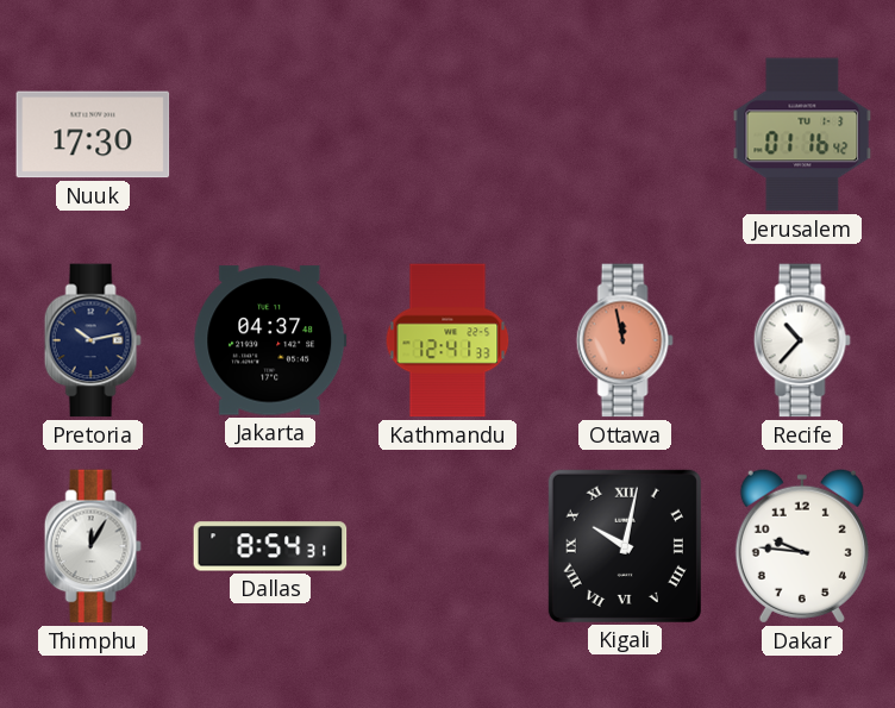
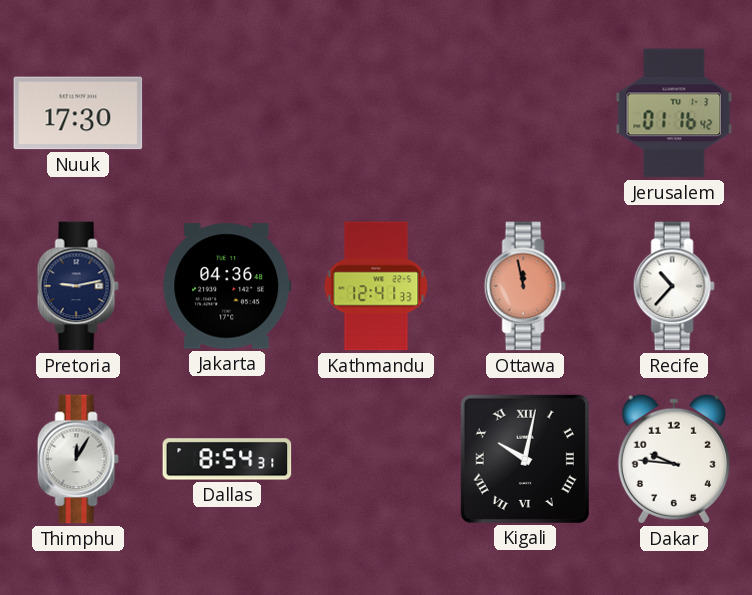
Pretoria: 10:13 -> 9:13 (78, 286)
Jakarta: 04:37 -> 04:36 (227, 286)
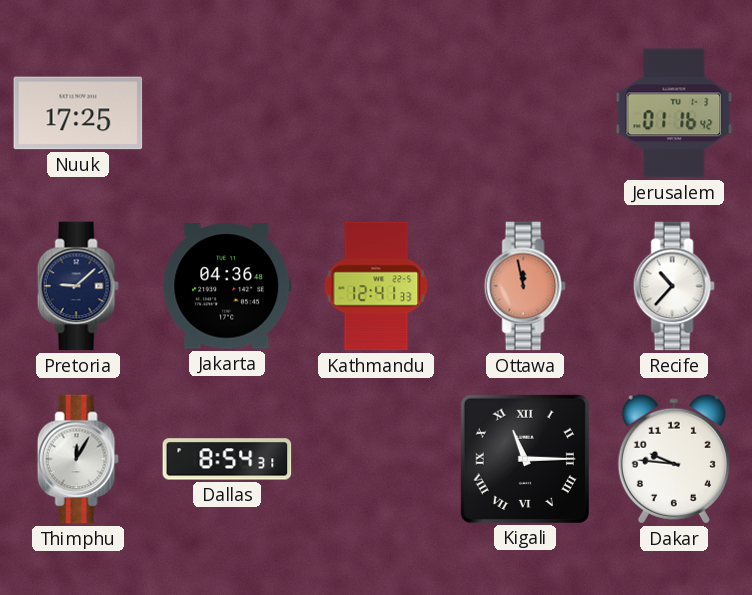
Nuuk: 17:30 -> 17:25 (78, 113)
Pretoria: 9:13 -> 9:08 (78, 286)
Kigali: 10:02 -> 11:15 (525, 459)
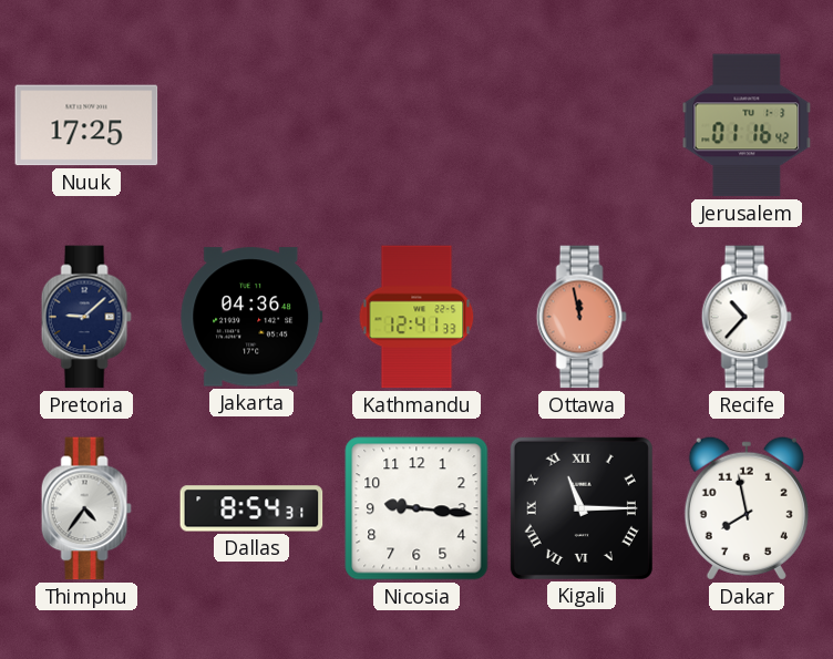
Thimphu: 12:05 -> 4:36 (86, 508)
Nicosia: none -> 9:16 (416, 508)
Dakar: 9:46 -> 7:58 (747, 508)
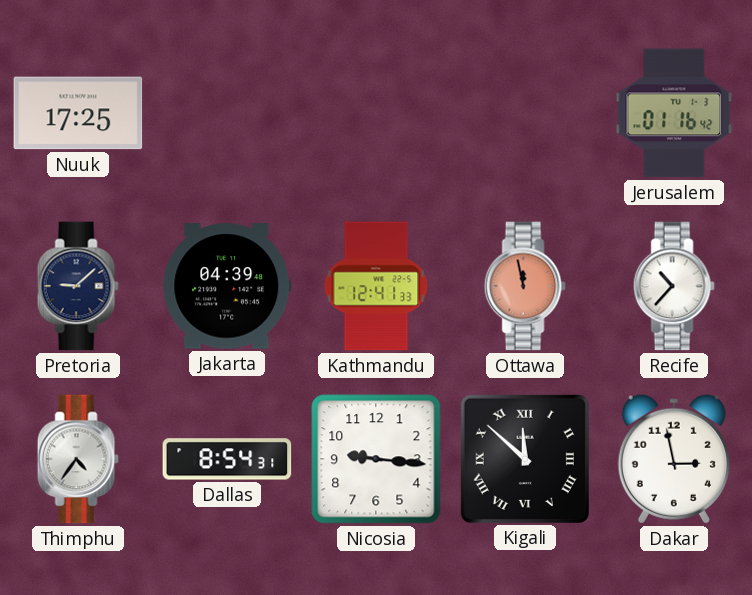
Jakarta: 04:36 -> 04:39 (227, 286)
Kigali: 11:15 -> 11:52 (525, 459)
Dakar: 7:58 -> 2:58 (674, 459)
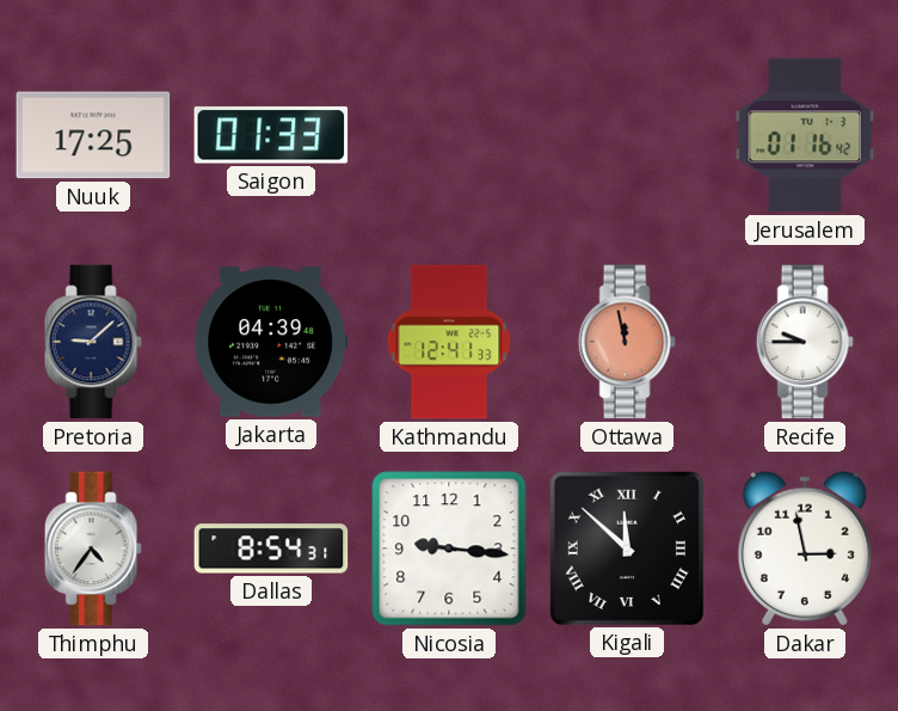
Saigon: none -> 01:33 (271, 135)
Recife: 10:37 -> 9:45 (805, 342)
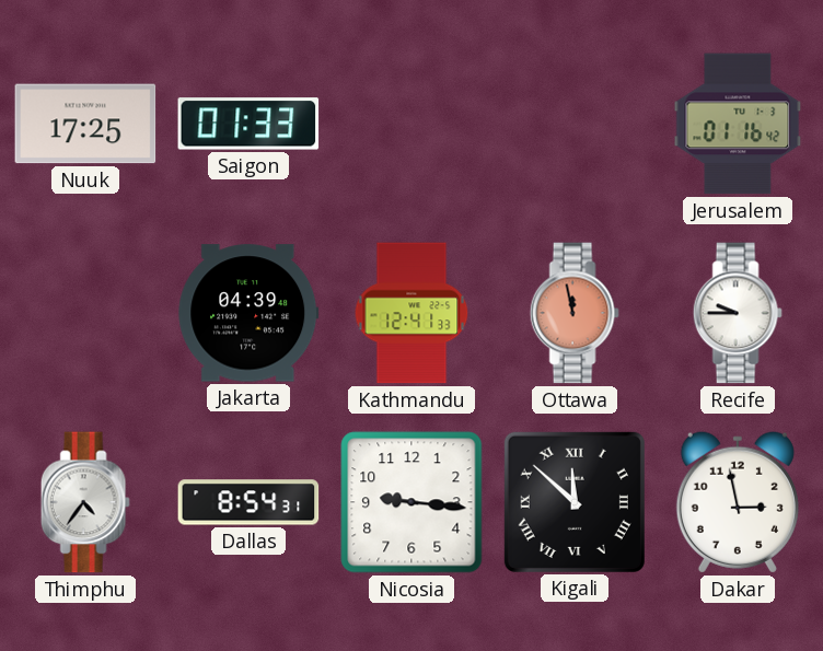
Pretoria: 9:08 -> none (93, 342)
